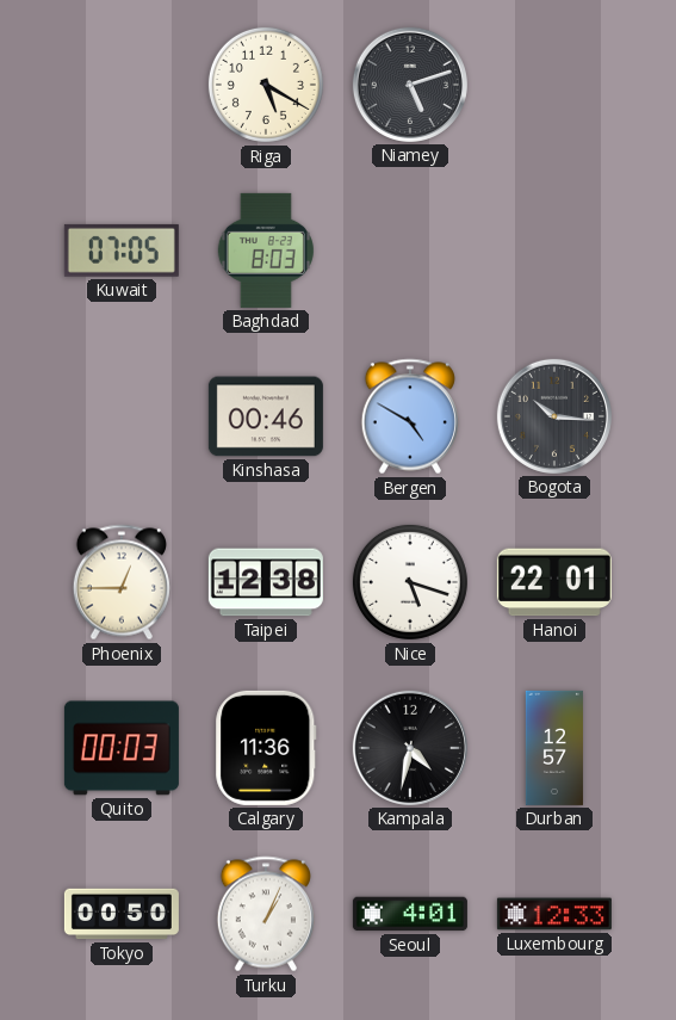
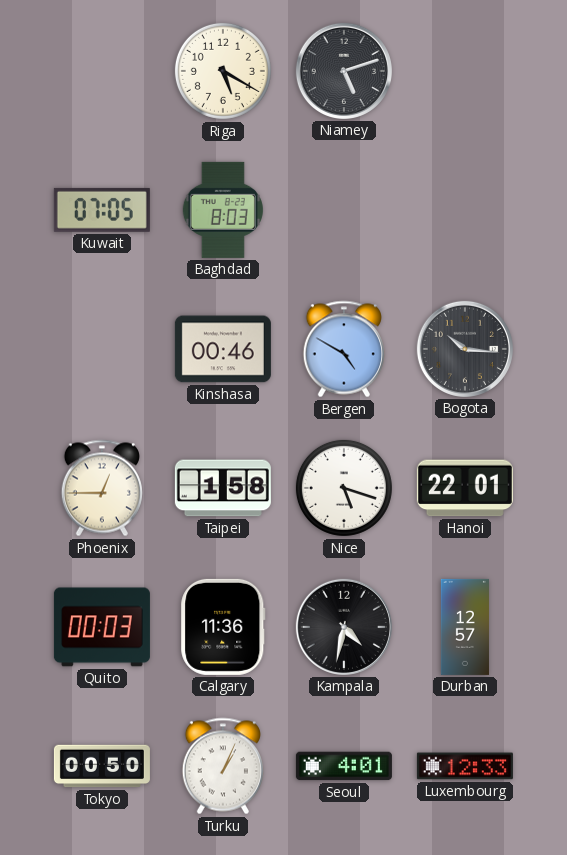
Taipei: 12:38 -> 1:58 (223, 488)
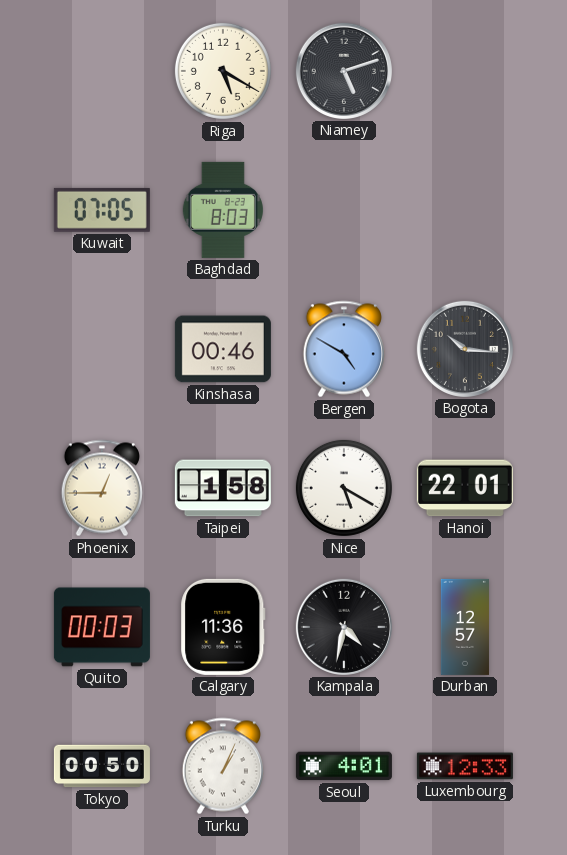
Nice: 5:18 -> 5:20 (344, 488)
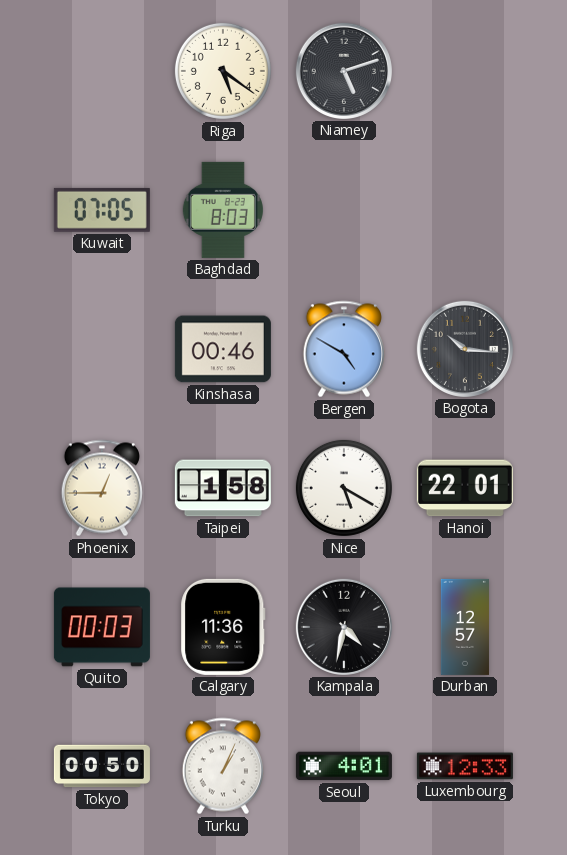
Riga: 5:20 -> 5:21 (223, 71)
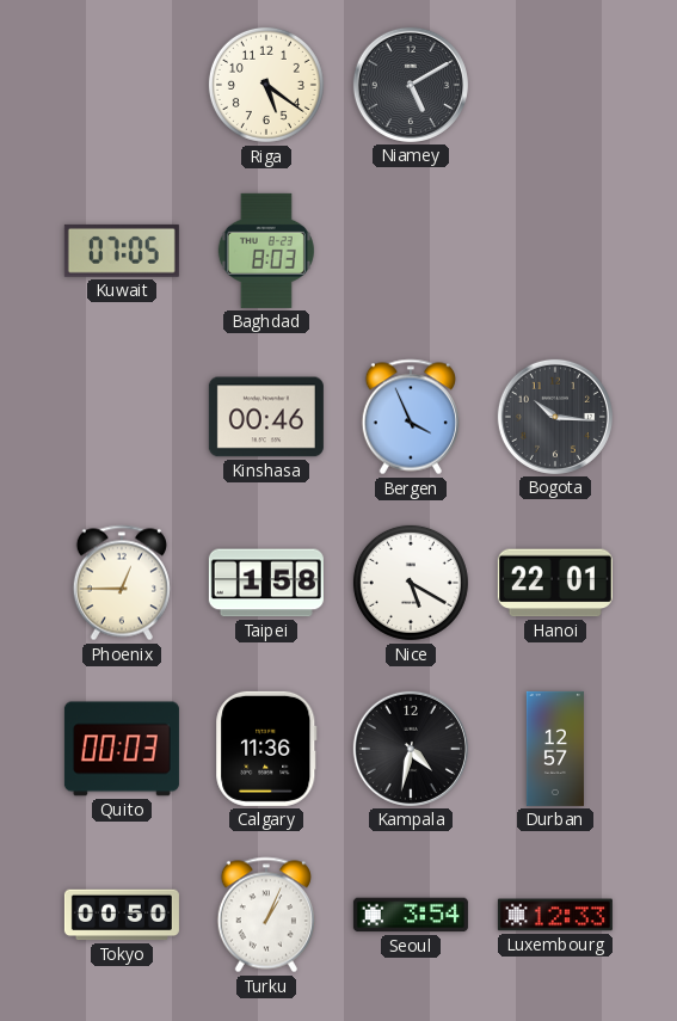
Niamey: 5:12 -> 5:10 (411, 85)
Bergen: 4:50 -> 3:56 (411, 417)
Seoul: 4:01 -> 3:54 (411, 915)
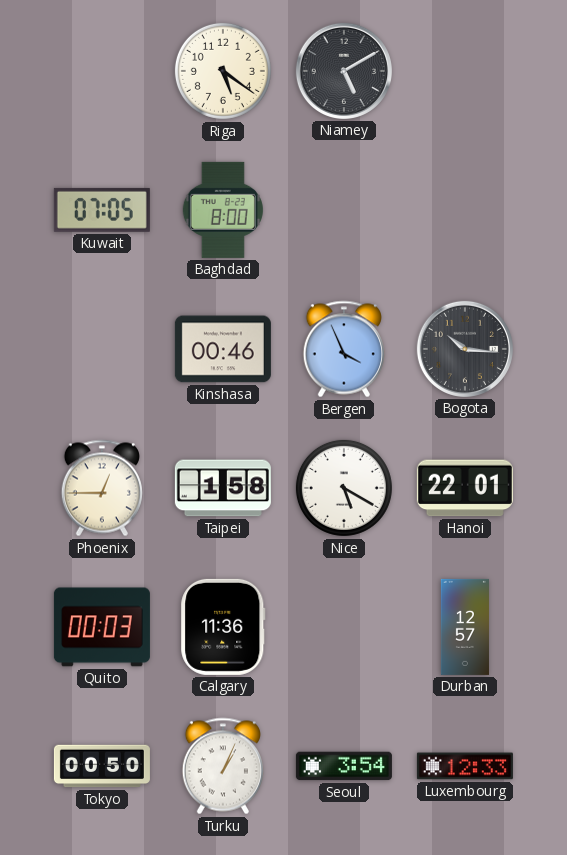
Baghdad: 8:03 -> 8:00 (223, 210)
Kampala: 4:32 -> none (411, 749)
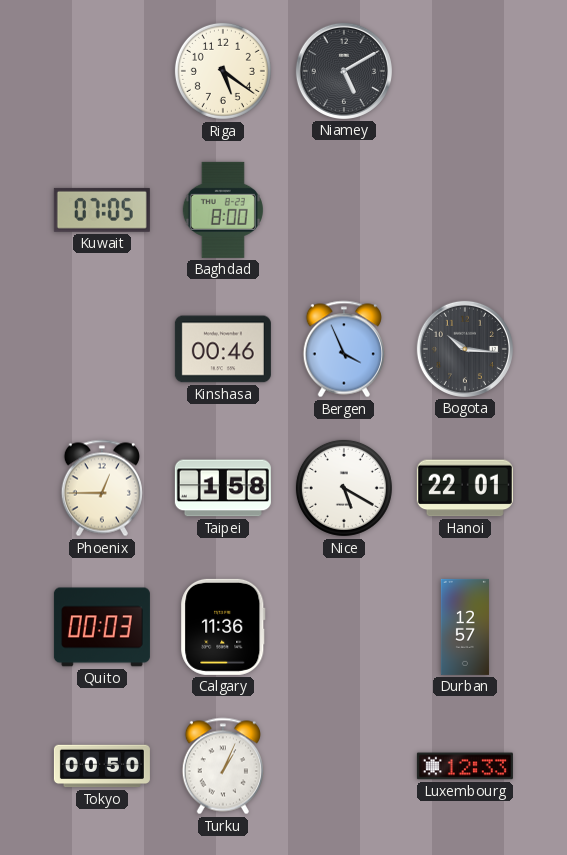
Seoul: 3:54 -> none (344, 766)
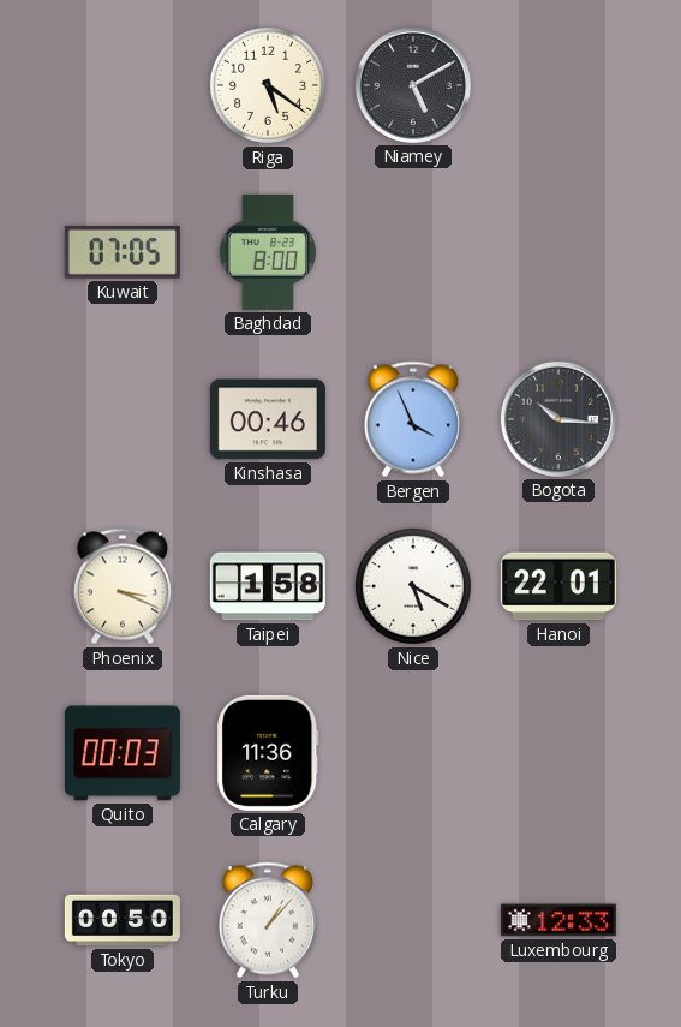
Phoenix: 12:45 -> 3:19 (123, 586)
Durban: 12:57 -> none (465, 627)
Turku: 1:04 -> 1:07 (268, 920)
